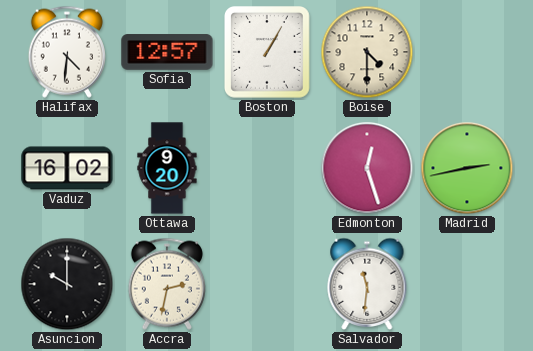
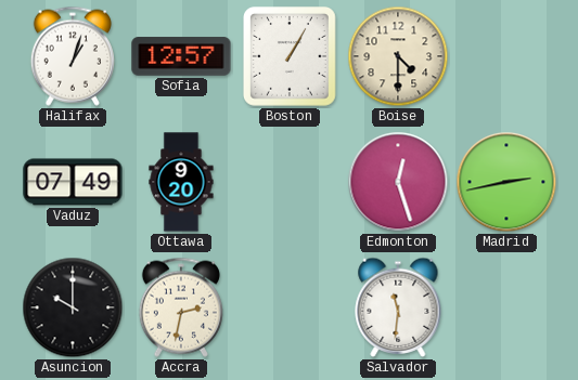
Halifax: 4:31 -> 1:03 (73, 56)
Vaduz: 16:02 -> 07:49 (73, 182)
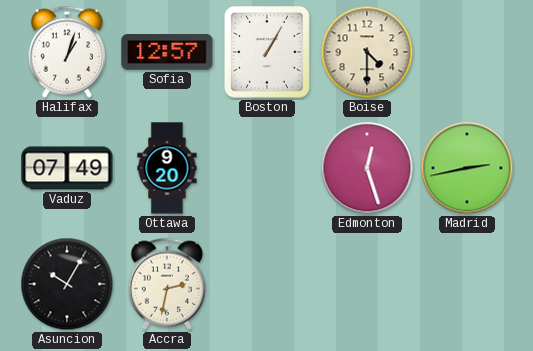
Asuncion: 10:00 -> 10:05 (67, 284)
Salvador: 11:31 -> none (398, 307)
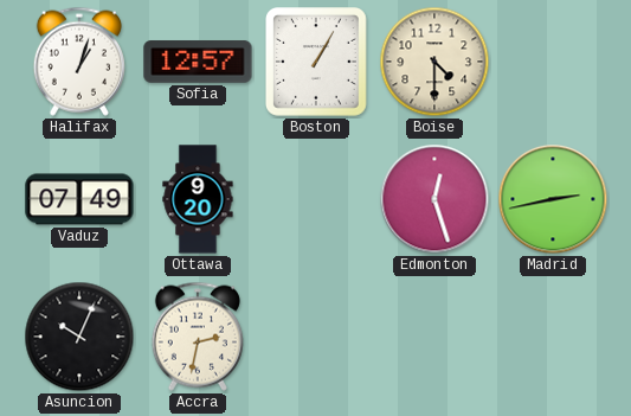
Asuncion: 10:05 -> 10:04 (79, 337)
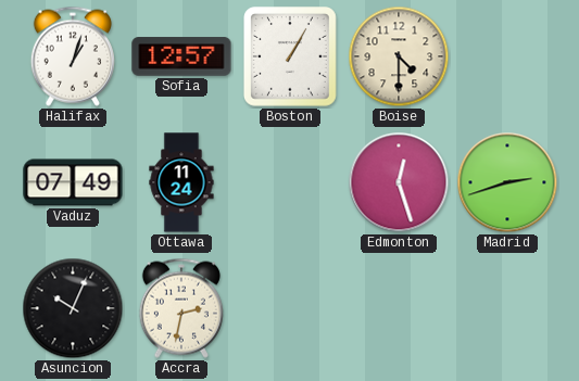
Ottawa: 9:20 -> 11:24 (181, 182)
Madrid: 2:43 -> 2:42 (507, 182)
